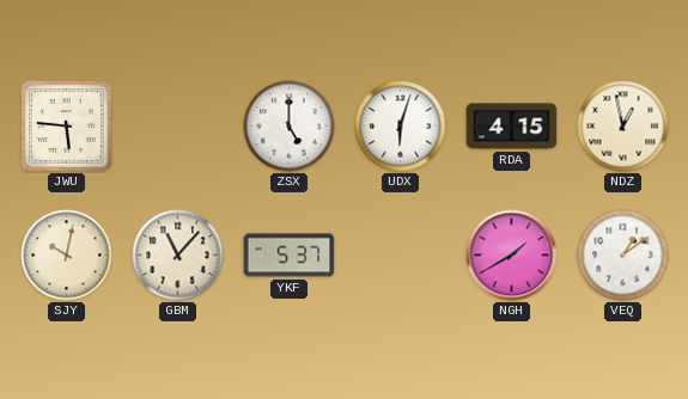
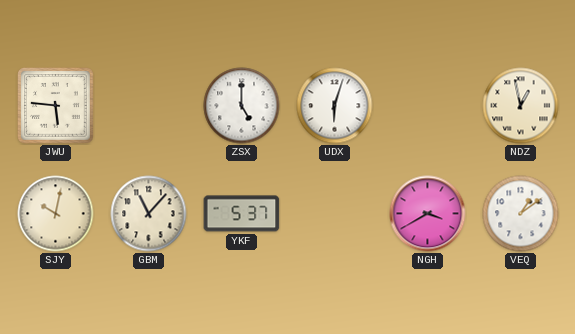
RDA: 4:15 -> none (512, 127)
NGH: 1:40 -> 3:40 (428, 214)
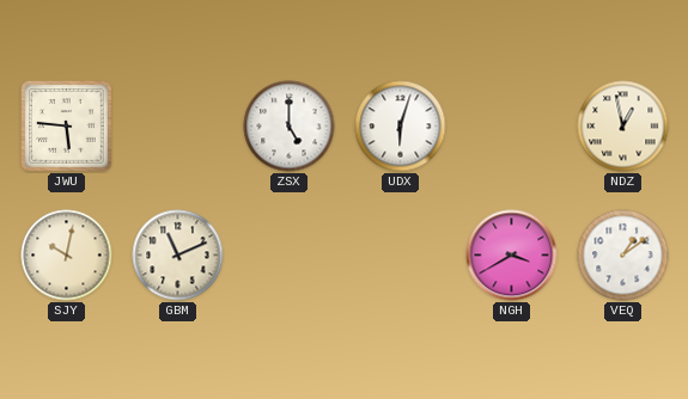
GBM: 11:07 -> 11:11 (178, 256)
YKF: 5:37 -> none (242, 214)
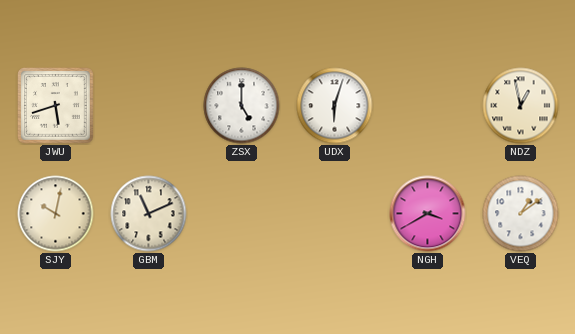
JWU: 5:46 -> 5:42 (56, 106)
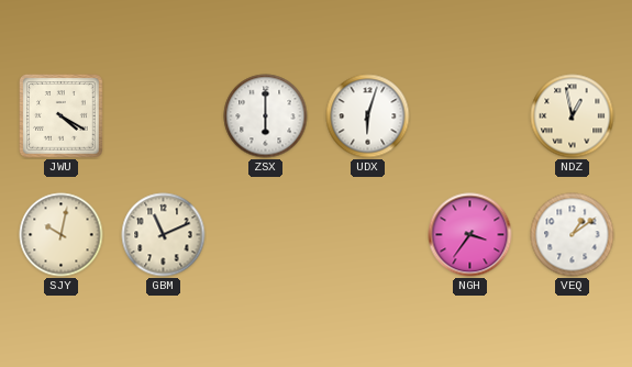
JWU: 5:42 -> 4:20 (62, 116)
ZSX: 5:00 -> 6:00 (266, 116)
NGH: 3:40 -> 3:36 (470, 235)
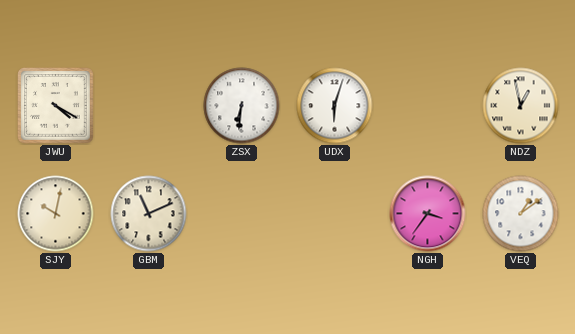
ZSX: 6:00 -> 6:31 (242, 106)
